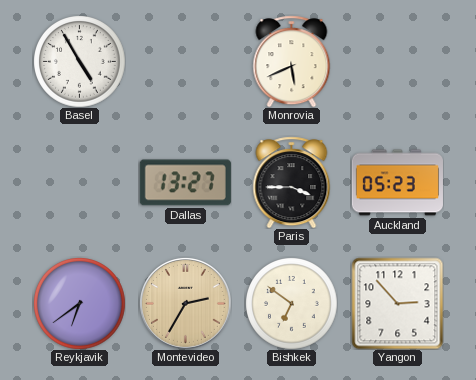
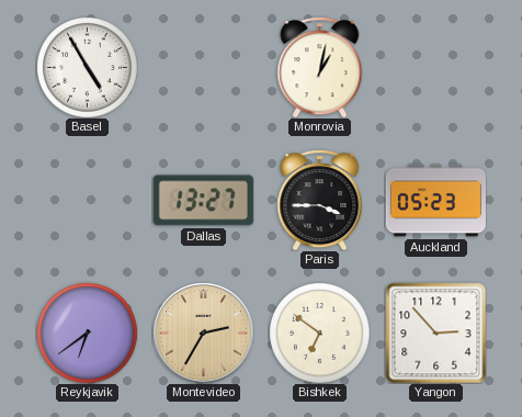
Monrovia: 5:41 -> 1:02 (320, 67)
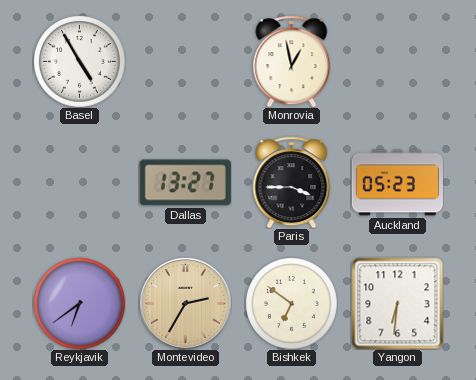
Monrovia: 1:02 -> 12:58 (292, 61)
Yangon: 2:53 -> 6:31 (397, 303)
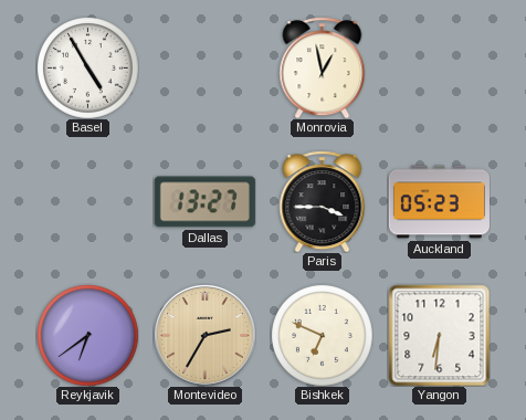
Bishkek: 6:51 -> 6:49 (323, 336)
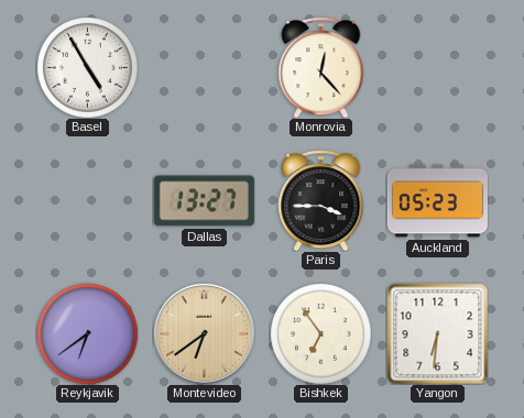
Monrovia: 12:58 -> 12:23 (321, 67)
Montevideo: 2:35 -> 6:39 (204, 333)
Bishkek: 6:49 -> 6:54 (321, 334)
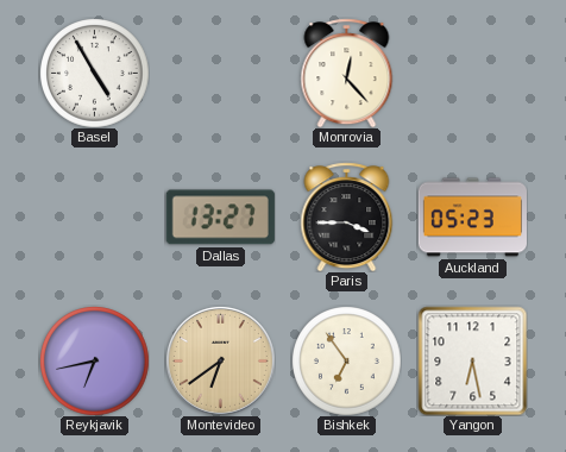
Reykjavik: 6:39 -> 6:43 (95, 362)
Yangon: 6:31 -> 6:28 (472, 360)
